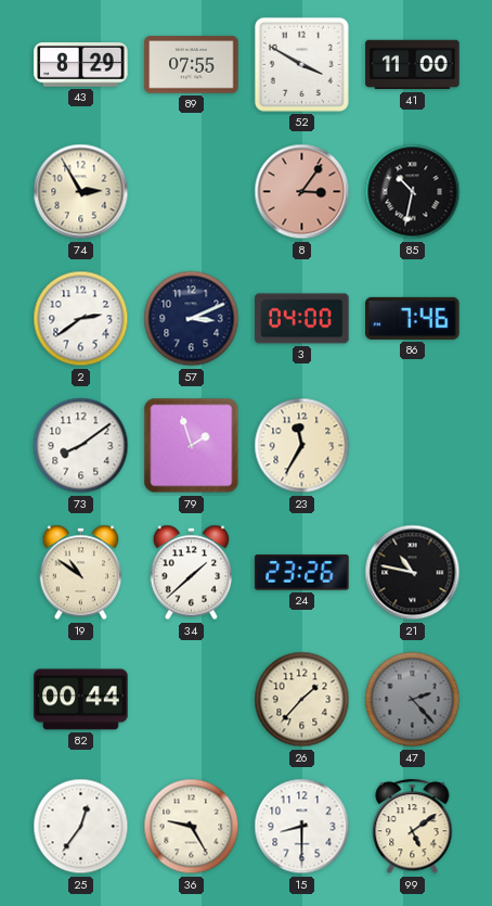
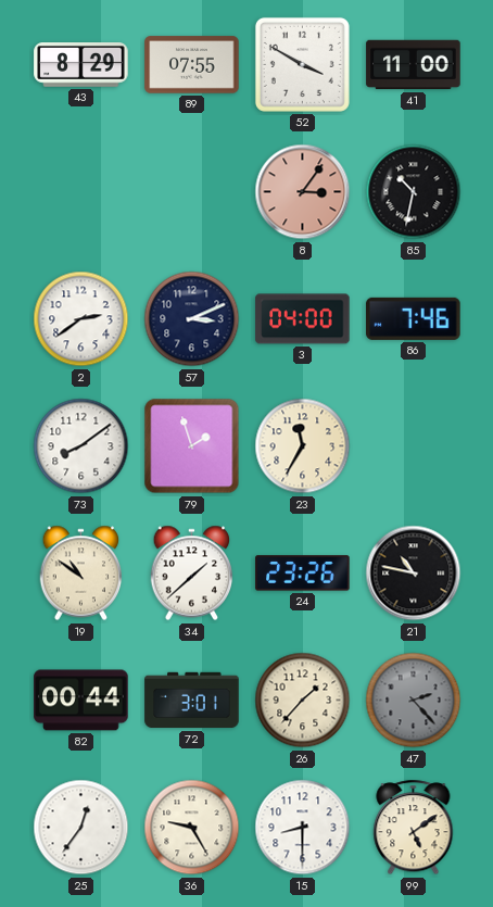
74: 2:55 -> none (81, 192)
72: none -> 3:01 (192, 701)
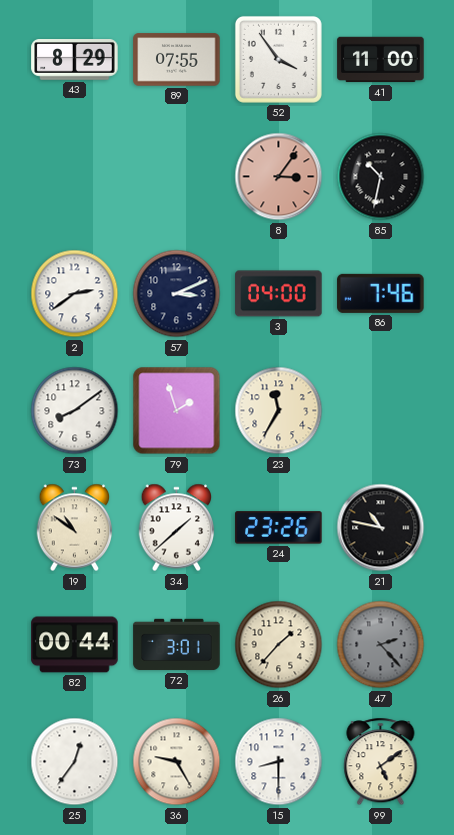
52: 3:50 -> 3:54 (278, 59)
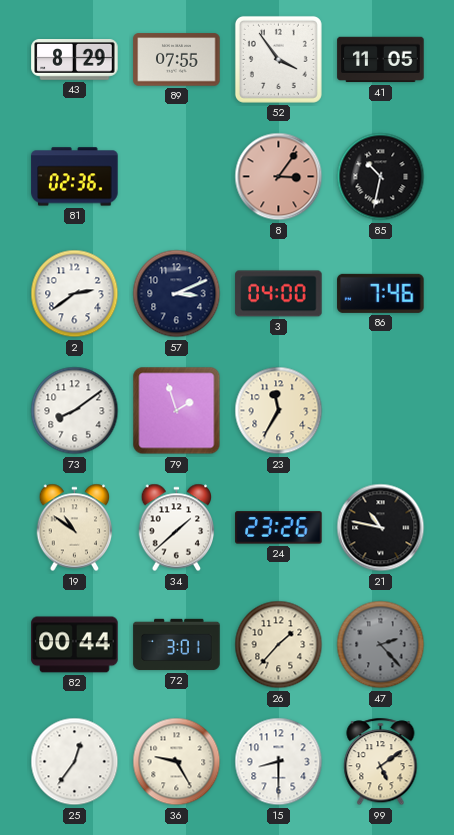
41: 11:00 -> 11:05 (381, 60)
81: none -> 02:36 (75, 177)
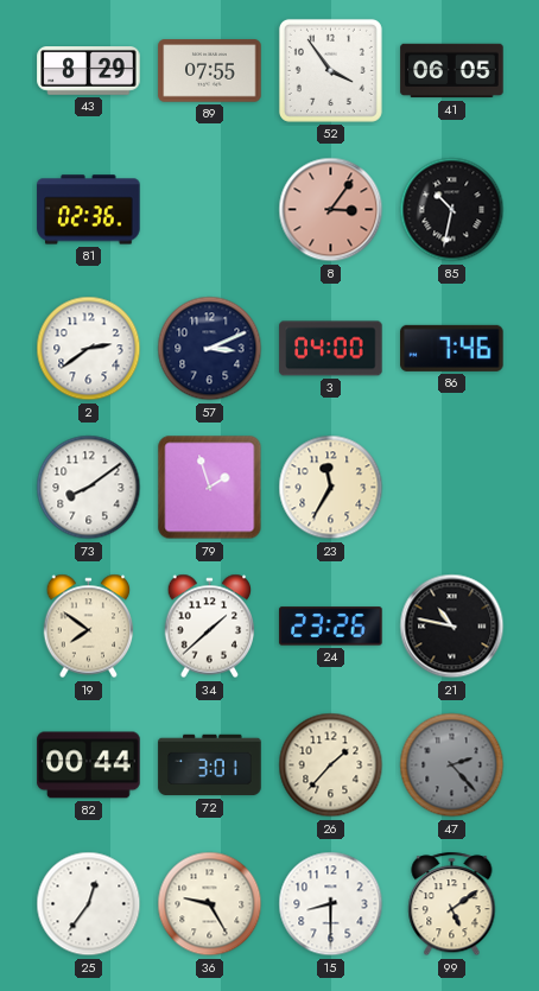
41: 11:05 -> 06:05 (452, 71)
19: 10:51 -> 7:51 (89, 627)
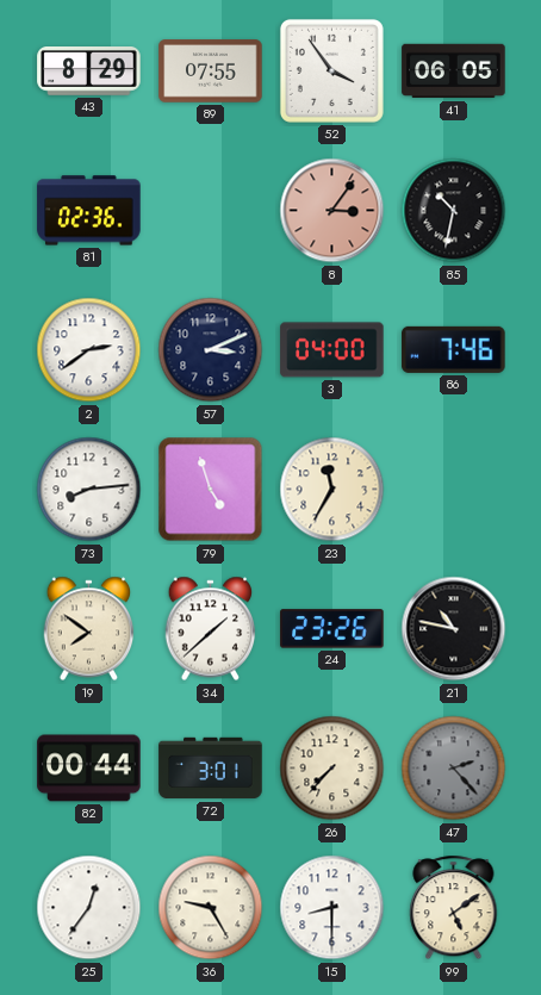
73: 8:09 -> 8:14 (89, 490)
79: 1:57 -> 4:57 (211, 490)
26: 1:37 -> 7:37 (332, 769)
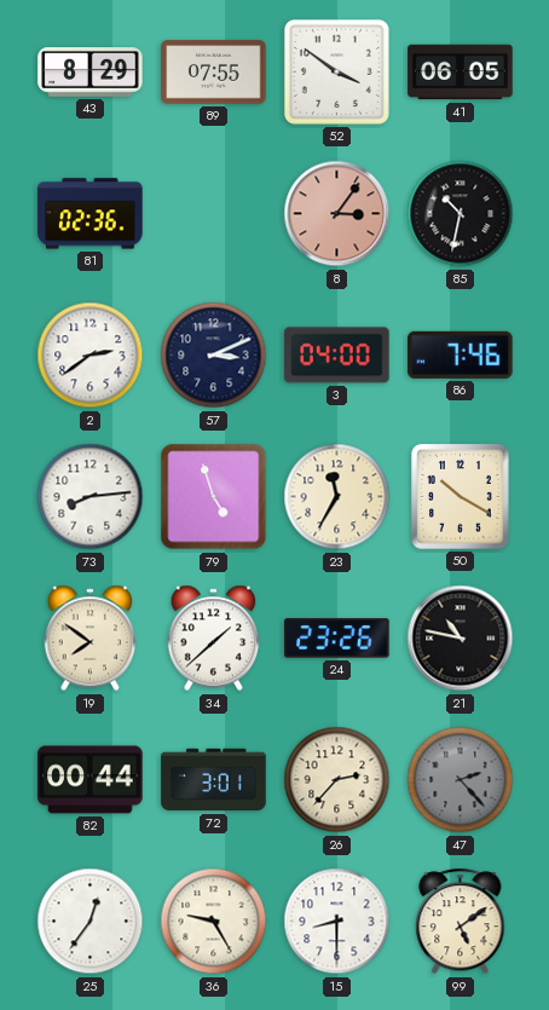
52: 3:54 -> 3:51 (336, 71)
50: none -> 10:20 (461, 497)
26: 7:37 -> 2:37 (337, 780)
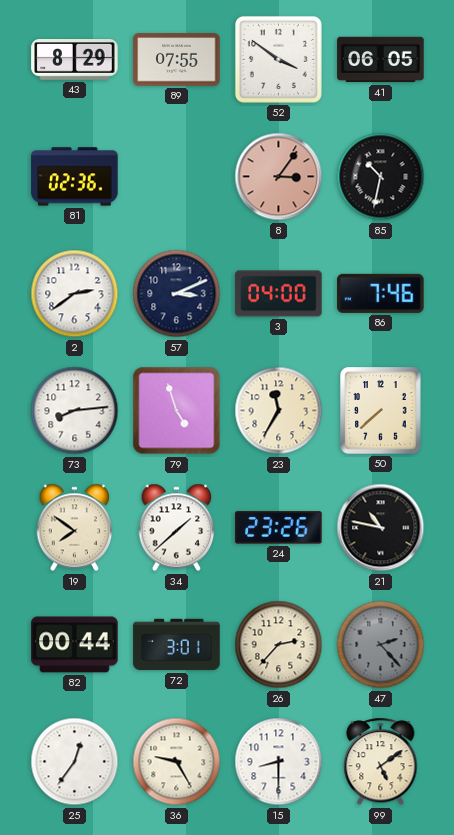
50: 10:20 -> 7:38 (381, 411)
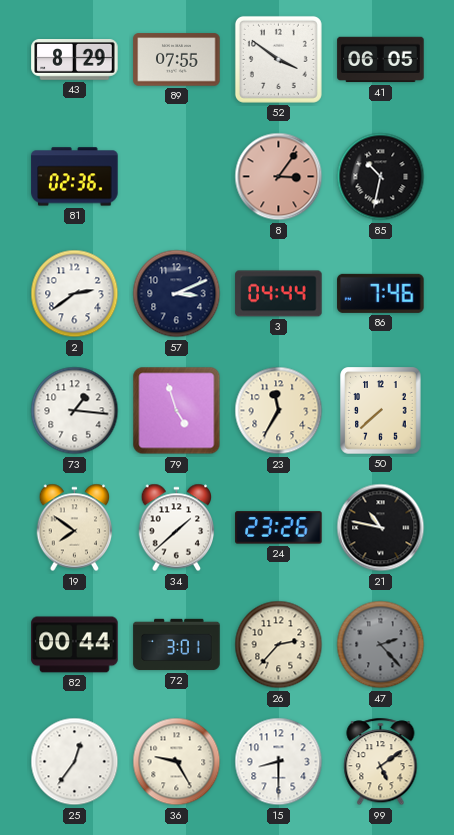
3: 04:00 -> 04:44 (279, 294)
73: 8:14 -> 1:16 (75, 411)
